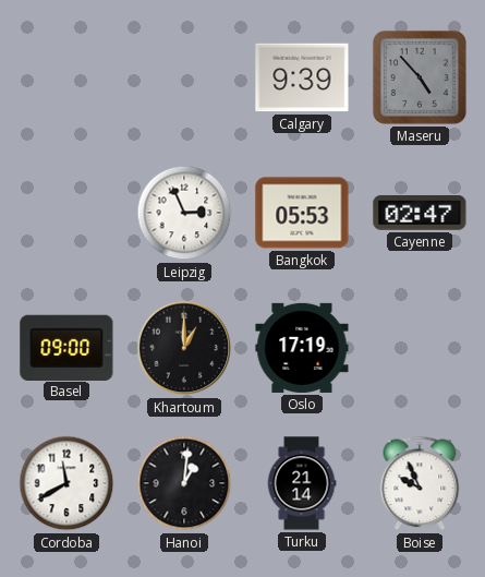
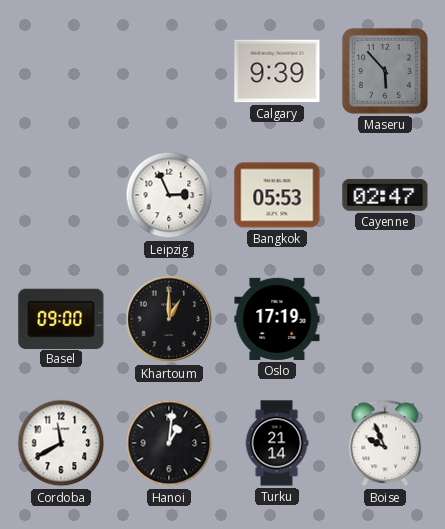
Maseru: 4:53 -> 5:53 (385, 71)
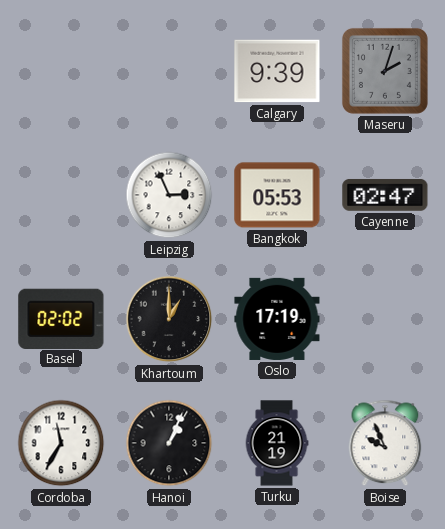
Maseru: 5:53 -> 2:03 (385, 71)
Basel: 09:00 -> 02:02 (61, 318)
Cordoba: 11:40 -> 11:35 (61, 443)
Hanoi: 1:01 -> 1:04 (169, 443)
Turku: 21:14 -> 21:19 (277, 443)
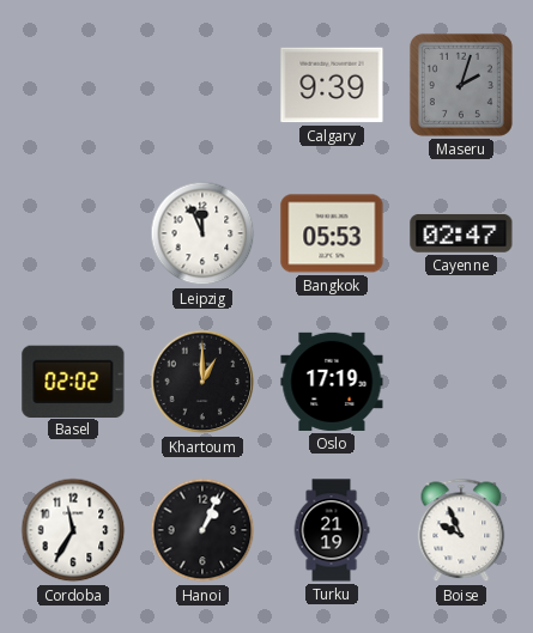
Leipzig: 2:56 -> 11:56 (202, 233)
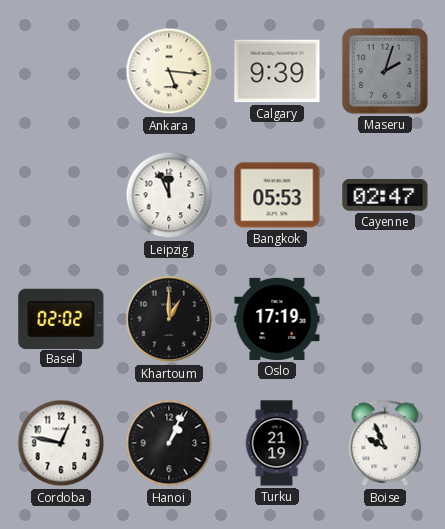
Ankara: none -> 5:16 (169, 71)
Cordoba: 11:35 -> 12:47 (61, 443)
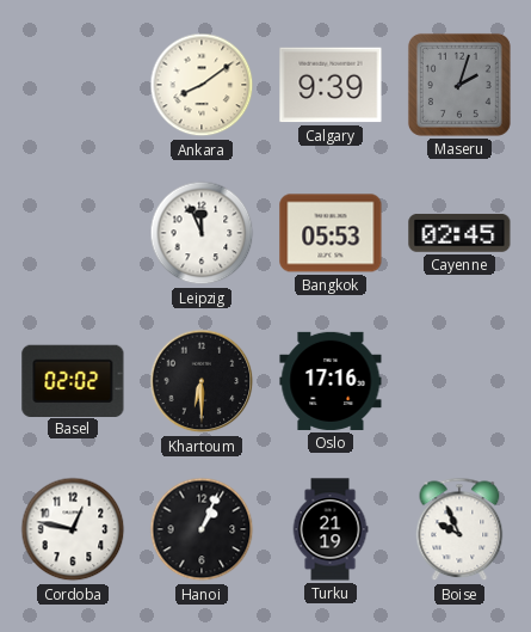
Ankara: 5:16 -> 8:09 (202, 85)
Cayenne: 02:47 -> 02:45 (459, 233)
Khartoum: 1:00 -> 6:30 (202, 381)
Oslo: 17:19 -> 17:16 (331, 381)
